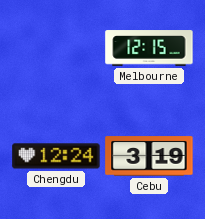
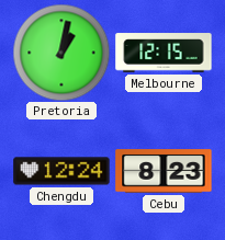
Pretoria: none -> 1:02 (61, 53)
Cebu: 3:19 -> 8:23 (164, 171)
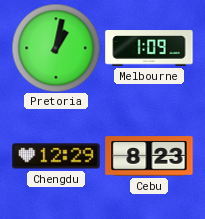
Melbourne: 12:15 -> 1:09 (149, 48)
Chengdu: 12:24 -> 12:29 (56, 156)
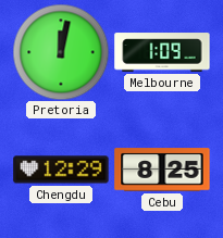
Pretoria: 1:02 -> 12:02 (61, 52)
Cebu: 8:23 -> 8:25 (162, 170)
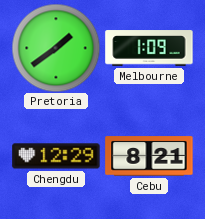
Pretoria: 12:02 -> 1:39 (56, 48)
Cebu: 8:25 -> 8:21 (149, 156)
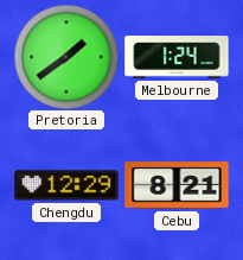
Melbourne: 1:09 -> 1:24 (177, 57)
